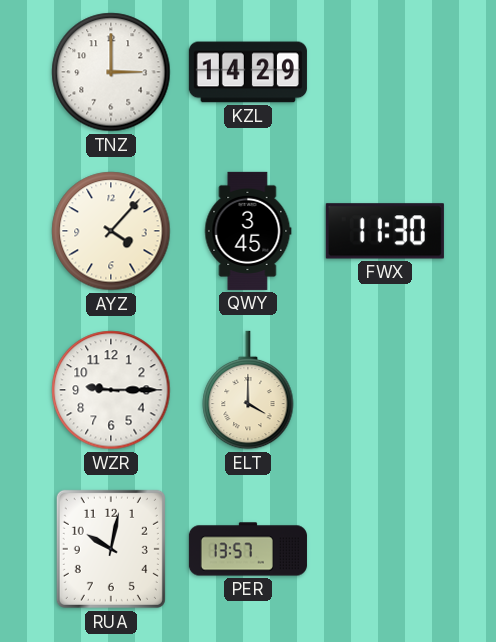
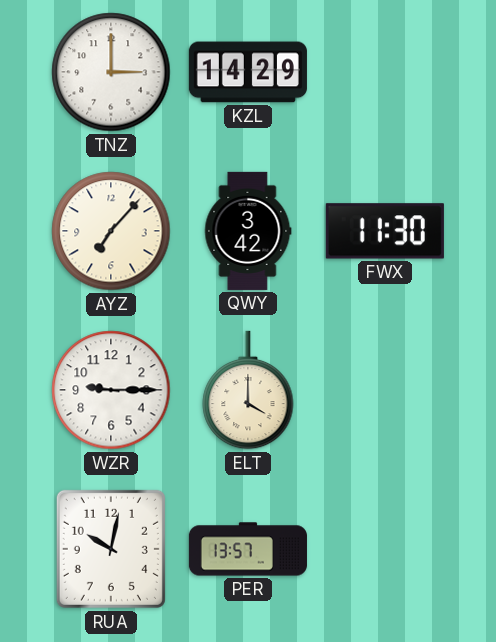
AYZ: 4:07 -> 7:07 (111, 231)
QWY: 3:45 -> 3:42 (248, 231)
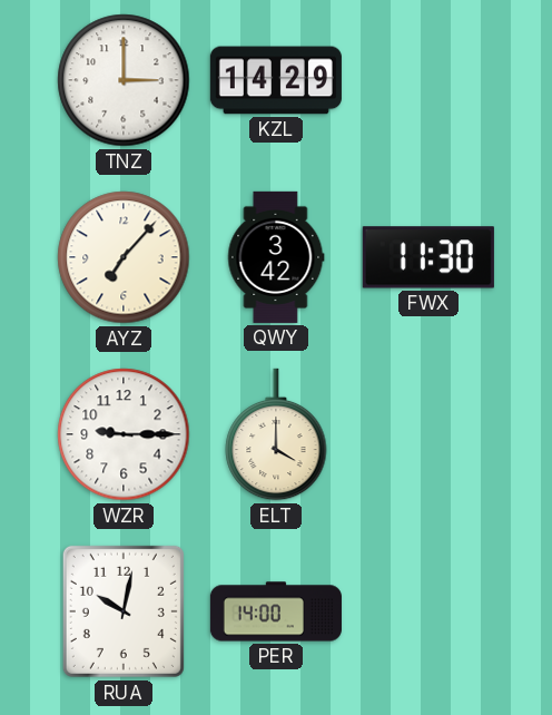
PER: 13:57 -> 14:00 (276, 611)
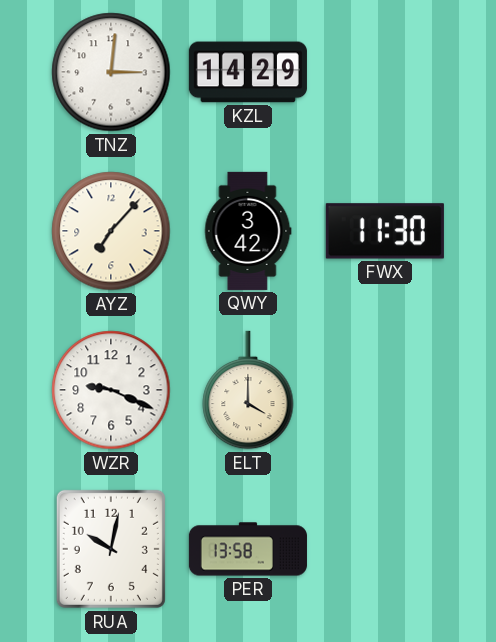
TNZ: 3:00 -> 3:01 (111, 72)
WZR: 9:15 -> 9:19 (111, 390)
PER: 14:00 -> 13:58 (248, 549)
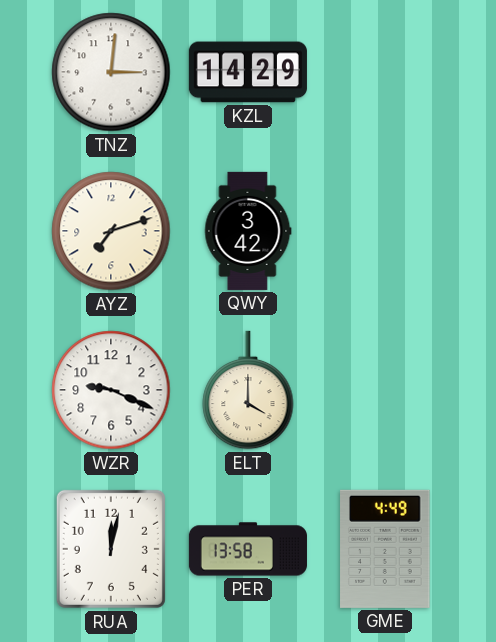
AYZ: 7:07 -> 7:12 (111, 231)
FWX: 11:30 -> none (385, 231)
RUA: 10:02 -> 12:02 (111, 549)
GME: none -> 4:49 (385, 549)
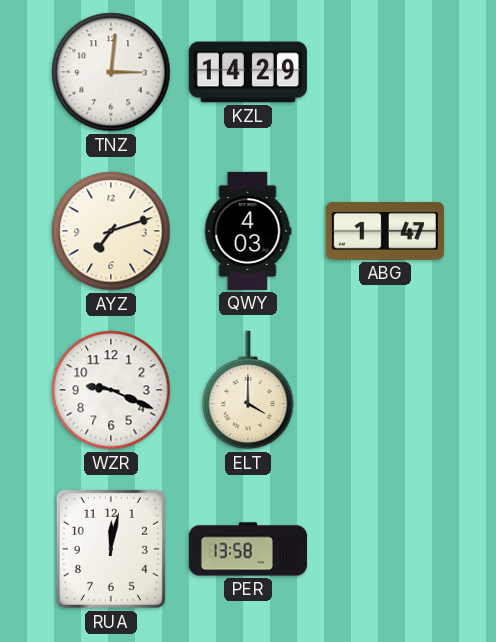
QWY: 3:42 -> 4:03 (248, 231)
ABG: none -> 1:47 (385, 232)
GME: 4:49 -> none (385, 549)
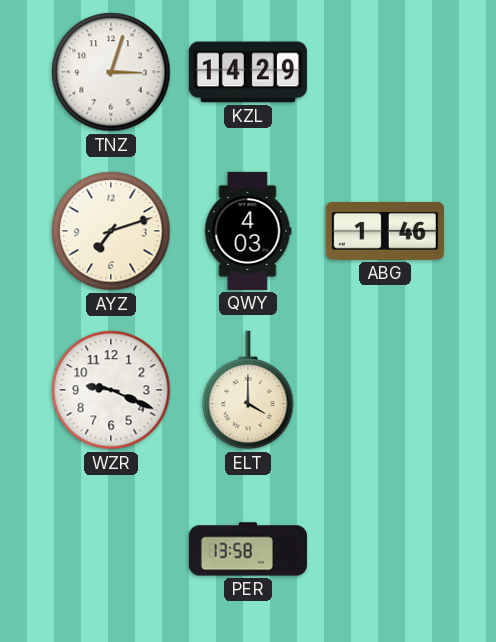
TNZ: 3:01 -> 3:03 (111, 72)
ABG: 1:47 -> 1:46 (385, 232)
RUA: 12:02 -> none (111, 549)
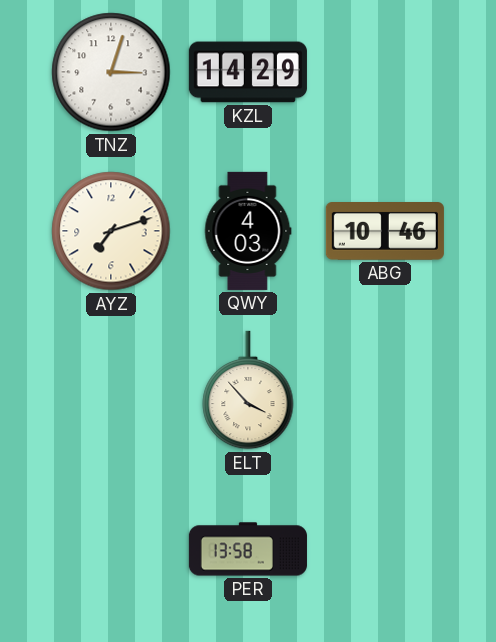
ABG: 1:46 -> 10:46 (385, 232)
WZR: 9:19 -> none (111, 390)
ELT: 4:00 -> 3:53 (248, 390)
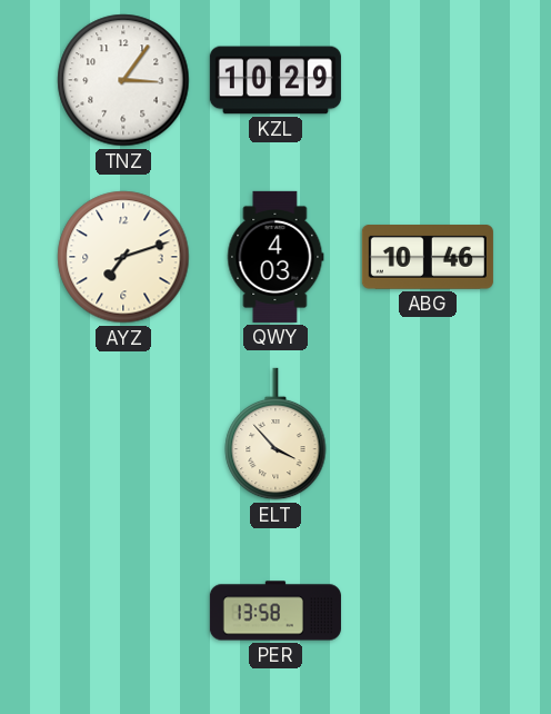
TNZ: 3:03 -> 3:06 (123, 80)
KZL: 14:29 -> 10:29 (275, 80)
